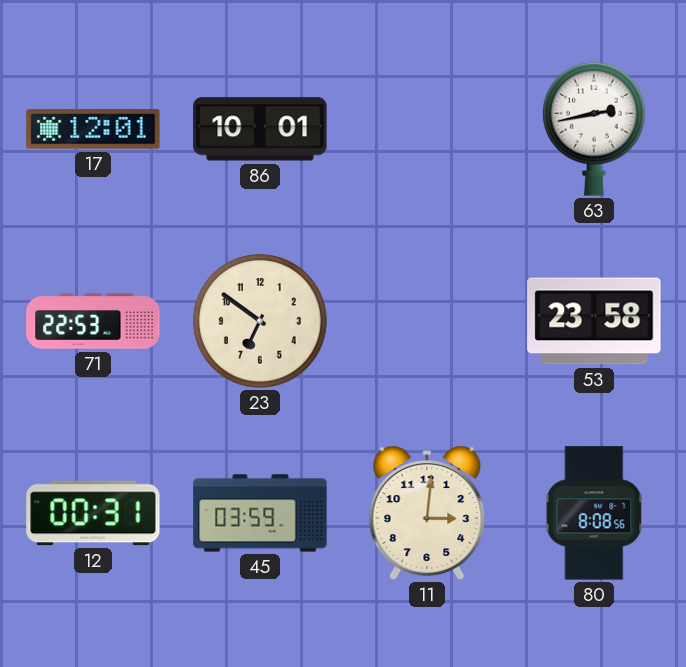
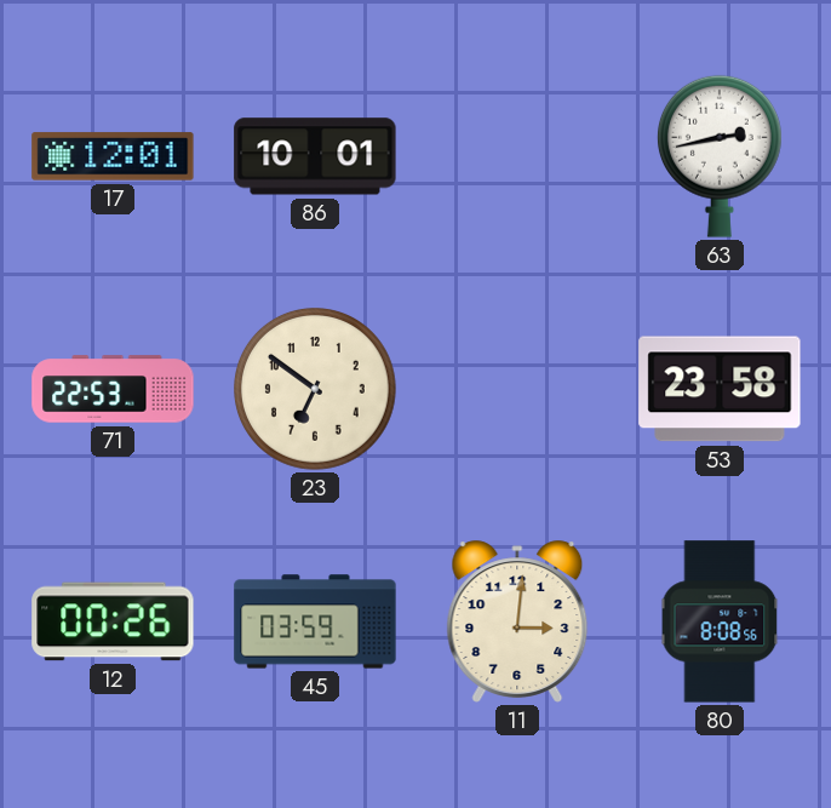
12: 00:31 -> 00:26 (113, 621)
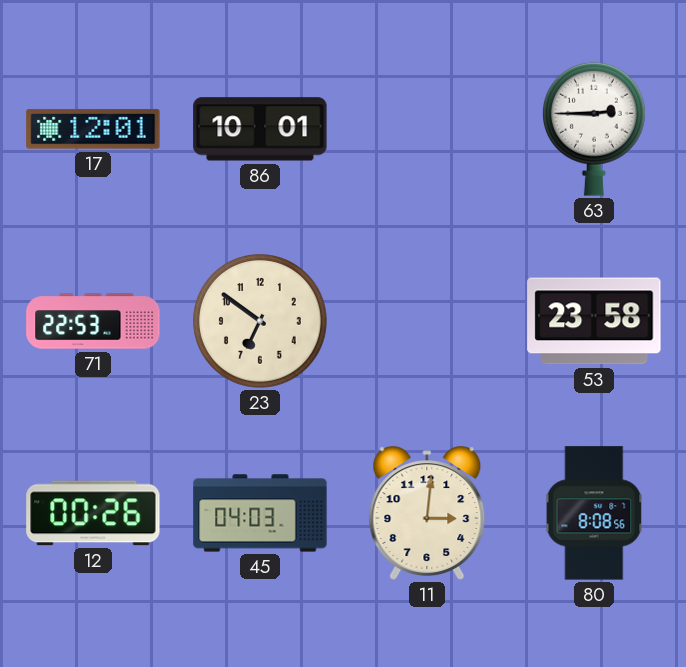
63: 2:43 -> 2:45 (594, 129)
45: 03:59 -> 04:03 (260, 513)
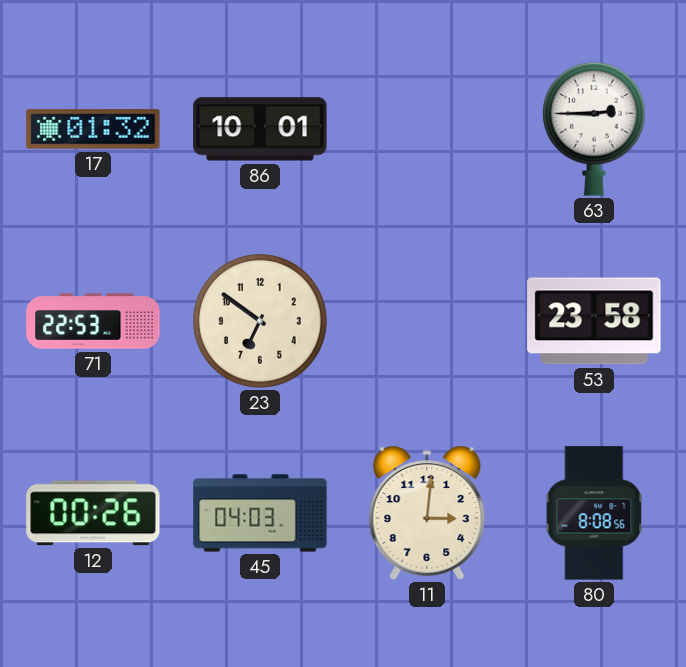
17: 12:01 -> 01:32 (93, 129)
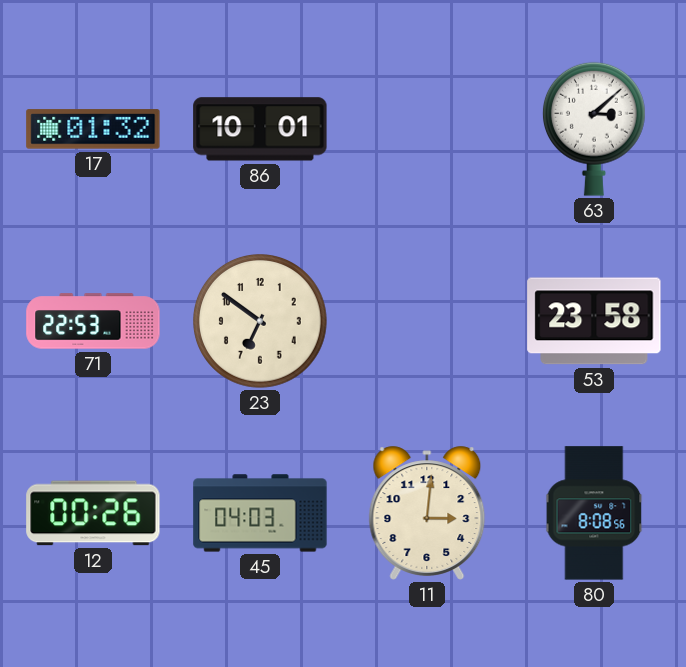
63: 2:45 -> 3:08 (594, 129)
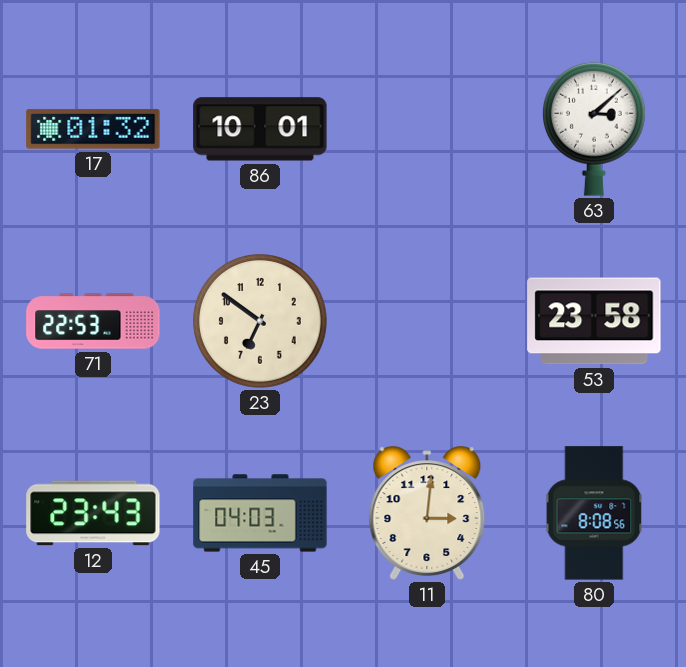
12: 00:26 -> 23:43 (93, 513)
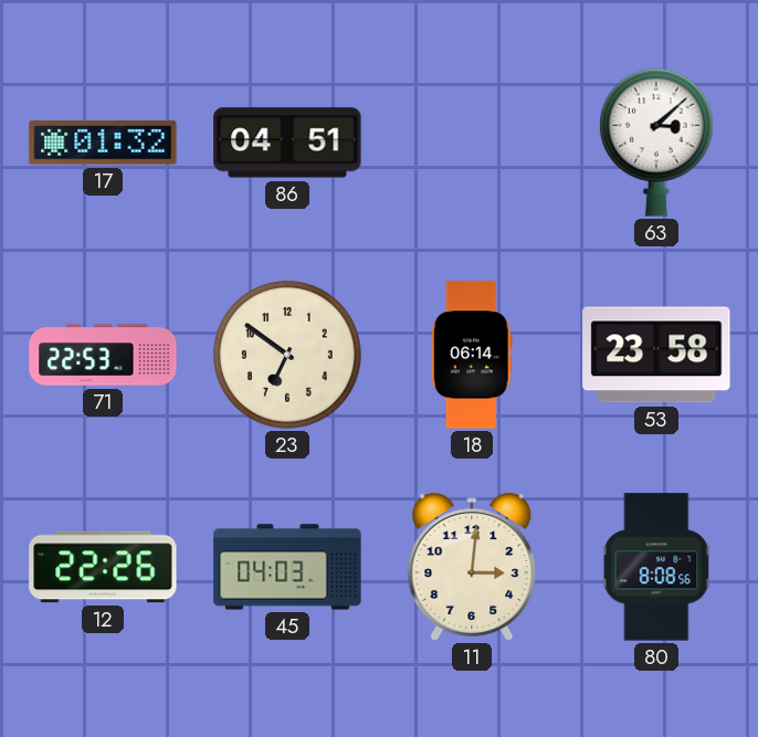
86: 10:01 -> 04:51 (287, 143)
18: none -> 06:14 (472, 355)
12: 23:43 -> 22:26 (103, 567)
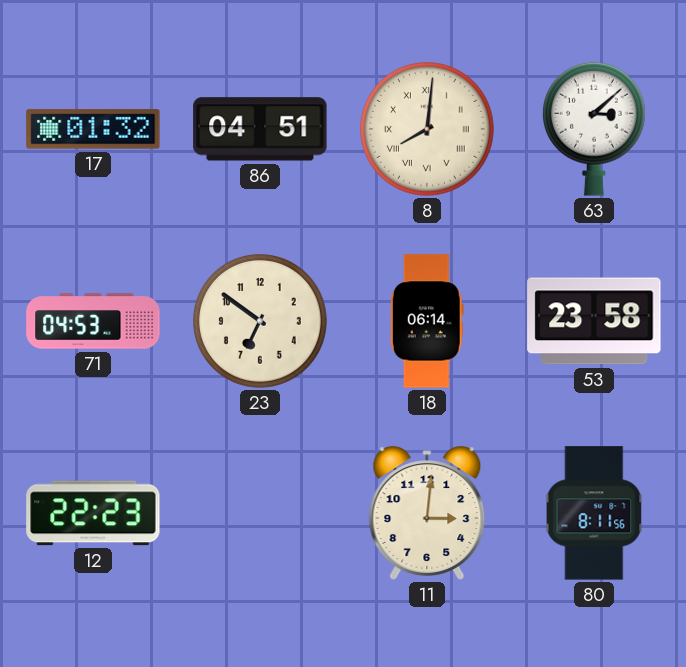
8: none -> 8:01 (428, 130)
71: 22:53 -> 04:53 (93, 321)
12: 22:26 -> 22:23 (93, 513)
45: 04:03 -> none (287, 567)
80: 8:08 -> 8:11 (594, 513)
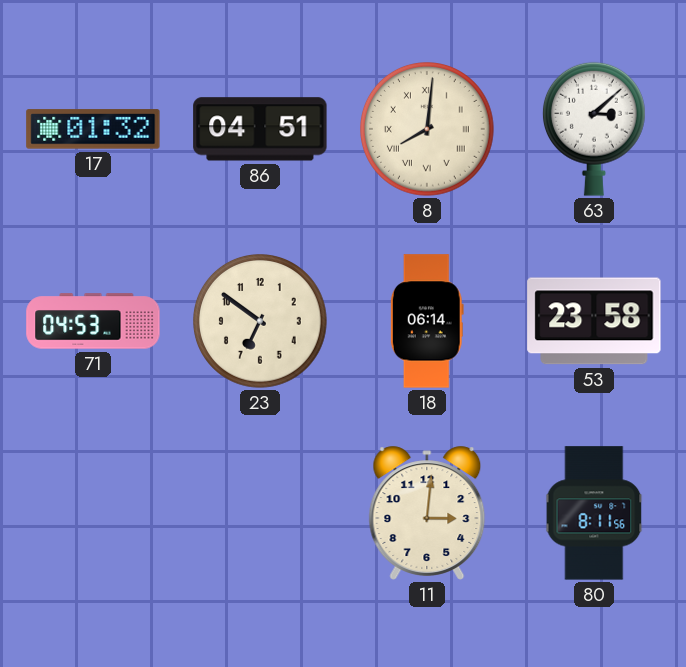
12: 22:23 -> none (93, 513)
